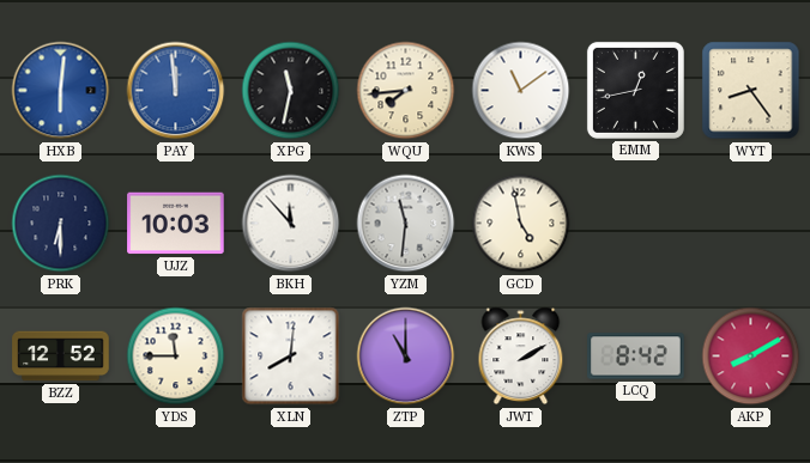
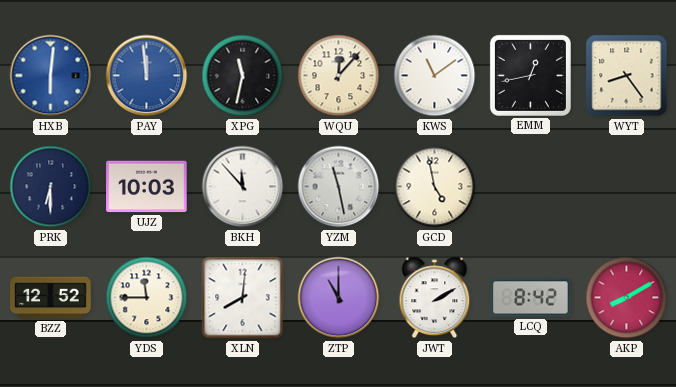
WQU: 7:44 -> 12:07 (339, 76)
YZM: 11:31 -> 11:28 (339, 187)
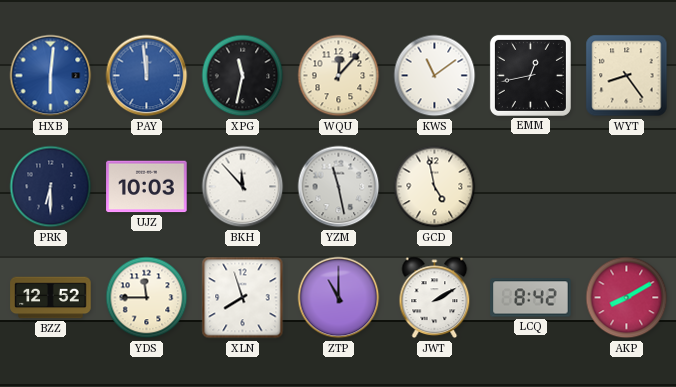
XLN: 8:01 -> 7:57 (243, 298)
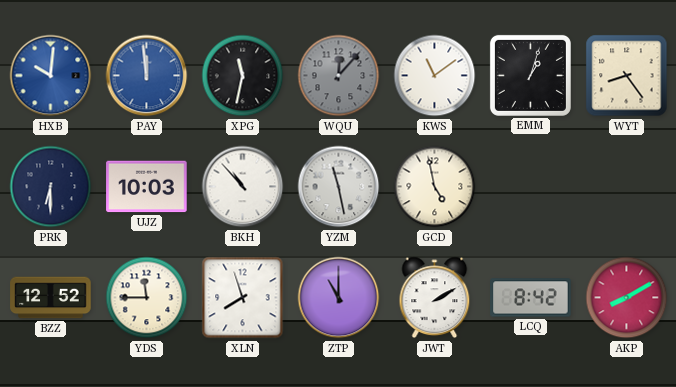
HXB: 6:01 -> 10:01 (51, 76)
WQU dial: cream -> grey (339, 76)
EMM: 12:43 -> 1:03 (530, 75)
BKH: 11:53 -> 10:53 (243, 187)
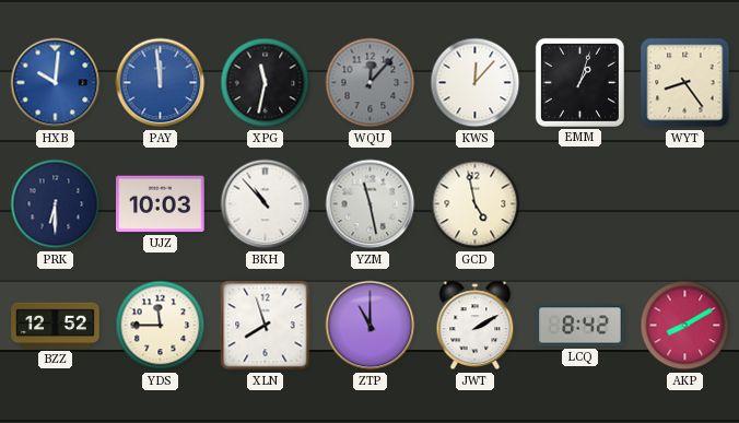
KWS: 11:09 -> 12:07 (476, 83)
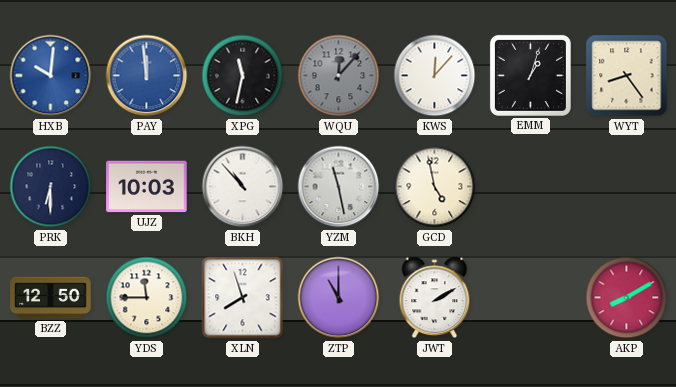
BZZ: 12:52 -> 12:50 (51, 298)
LCQ: 8:42 -> none (580, 326)
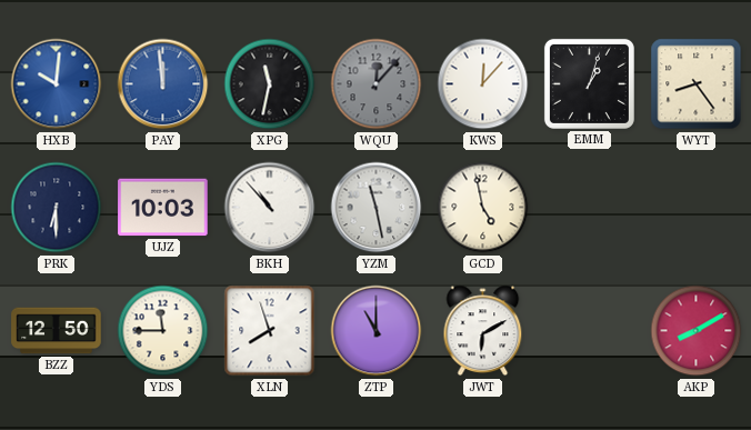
JWT: 2:10 -> 6:10 (483, 331)
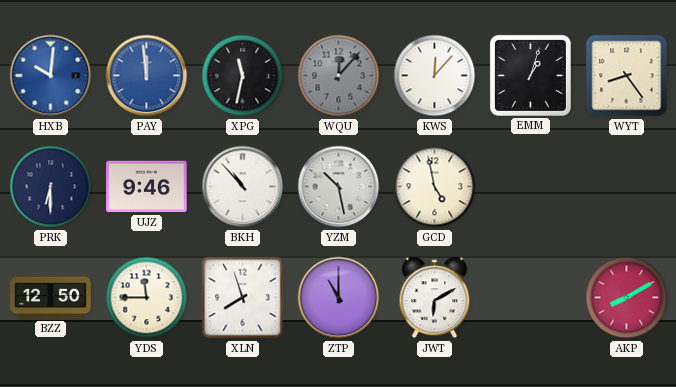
UJZ: 10:03 -> 9:46 (147, 187)
YZM: 11:28 -> 10:28 (339, 187)
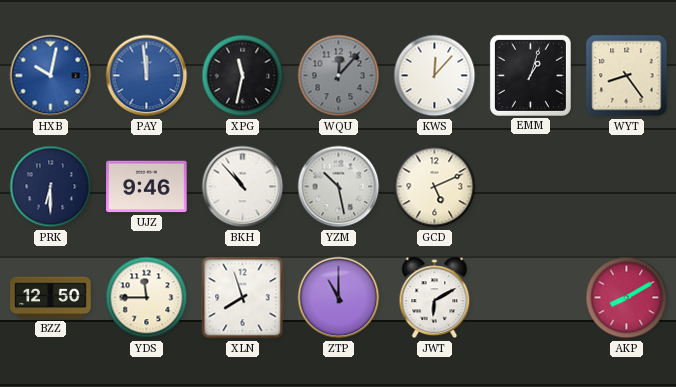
HXB: 10:01 -> 10:02 (51, 76)
GCD: 4:58 -> 5:11 (435, 187)
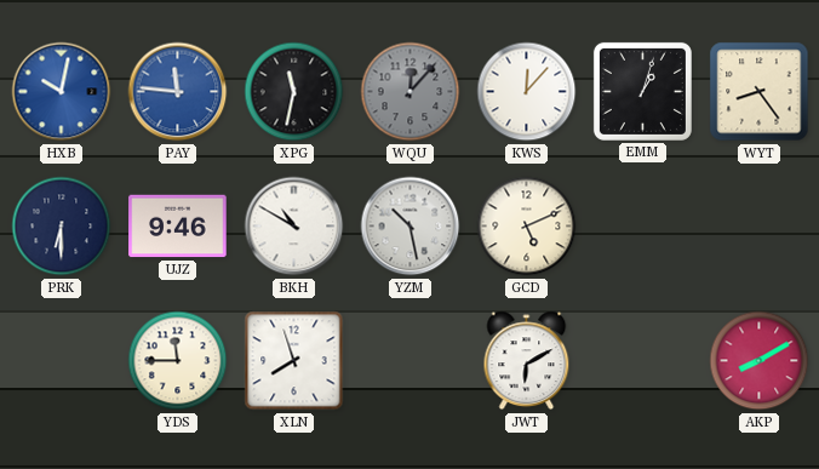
PAY: 11:59 -> 11:46 (178, 92)
BKH: 10:53 -> 10:50 (294, 227)
BZZ: 12:50 -> none (51, 298)
ZTP: 11:00 -> none (339, 298)
